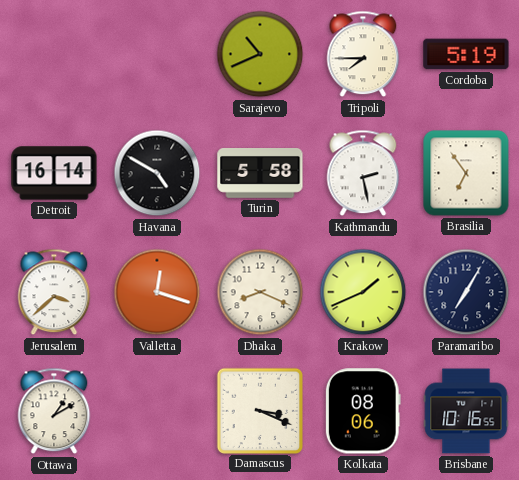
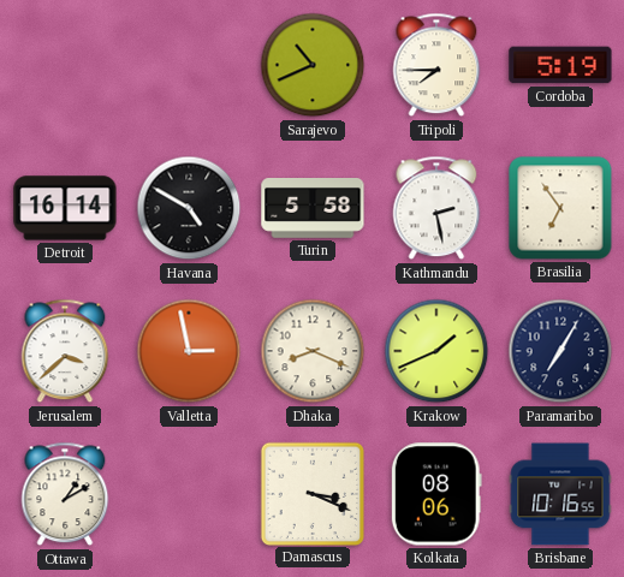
Valletta: 12:18 -> 2:58 (189, 351)
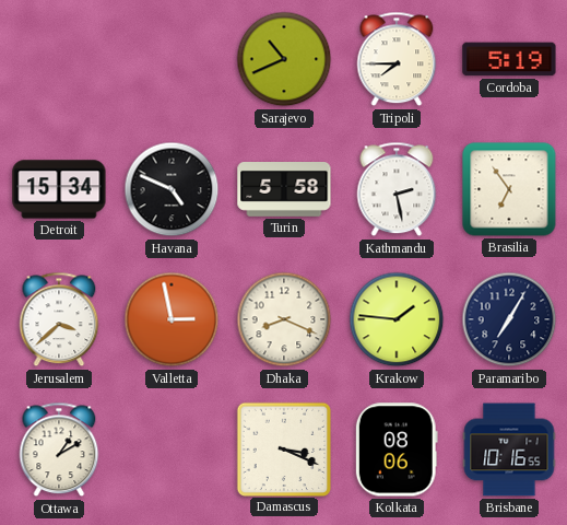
Detroit: 16:14 -> 15:34 (59, 189)
Havana: 4:50 -> 4:49 (172, 189)
Krakow: 1:41 -> 1:46 (397, 319)
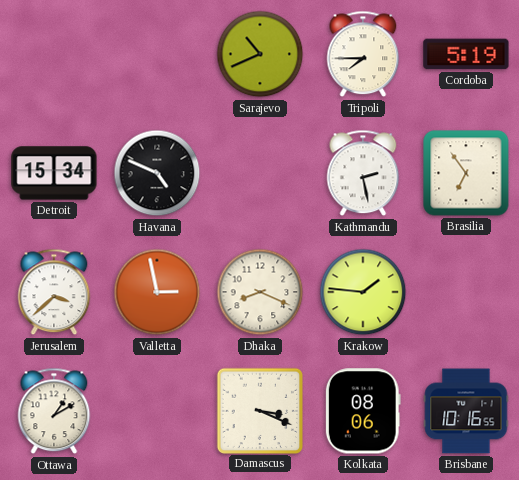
Turin: 5:58 -> none (284, 190)
Paramaribo: 7:05 -> none (509, 319)
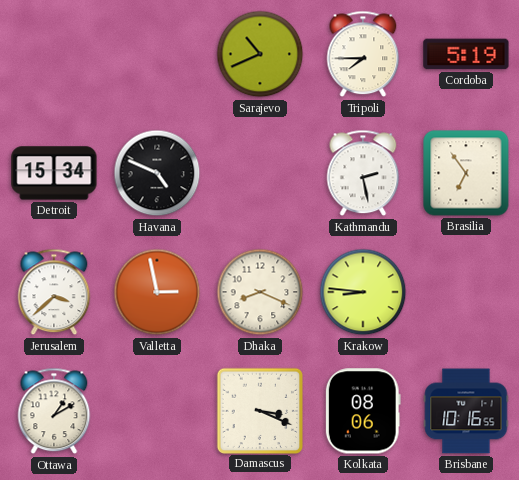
Krakow: 1:46 -> 8:46 (363, 292)
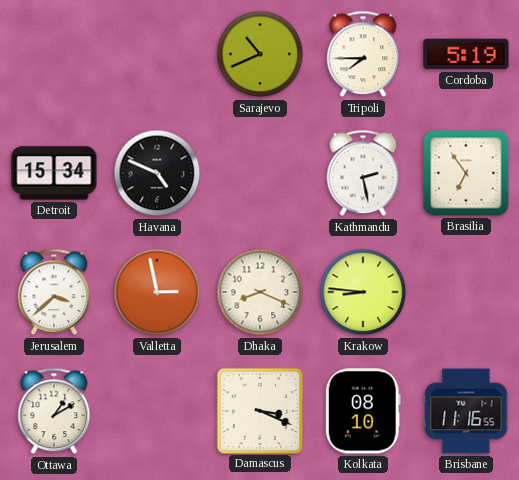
Kolkata: 08:06 -> 08:10 (363, 411)
Brisbane: 10:16 -> 11:16 (466, 411)
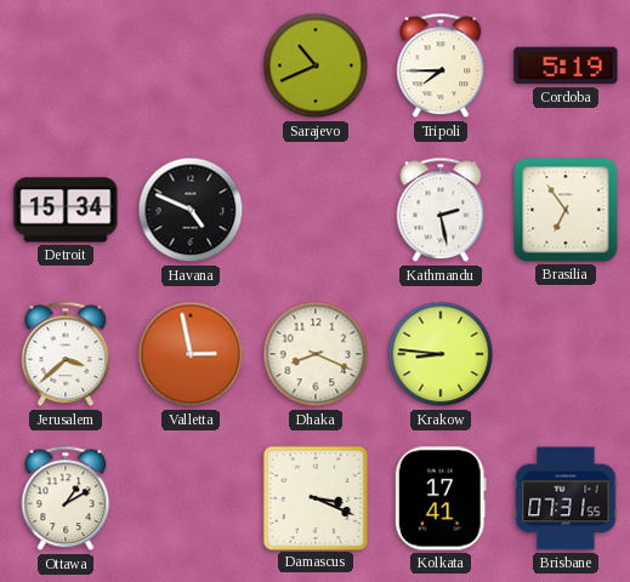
Kolkata: 08:10 -> 17:41 (441, 498)
Brisbane: 11:16 -> 07:31 (566, 498)
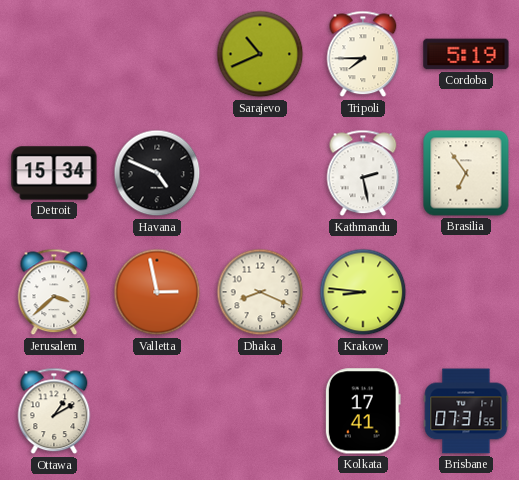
Damascus: 3:19 -> none (314, 497)
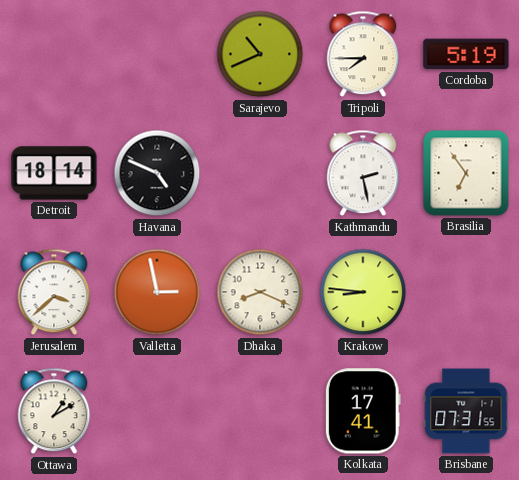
Detroit: 15:34 -> 18:14 (54, 173)
